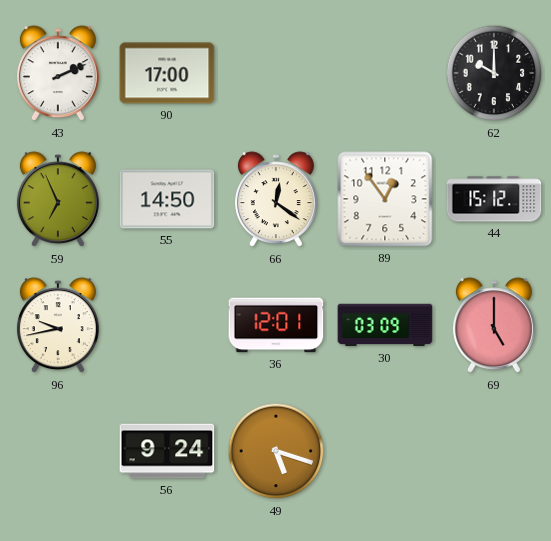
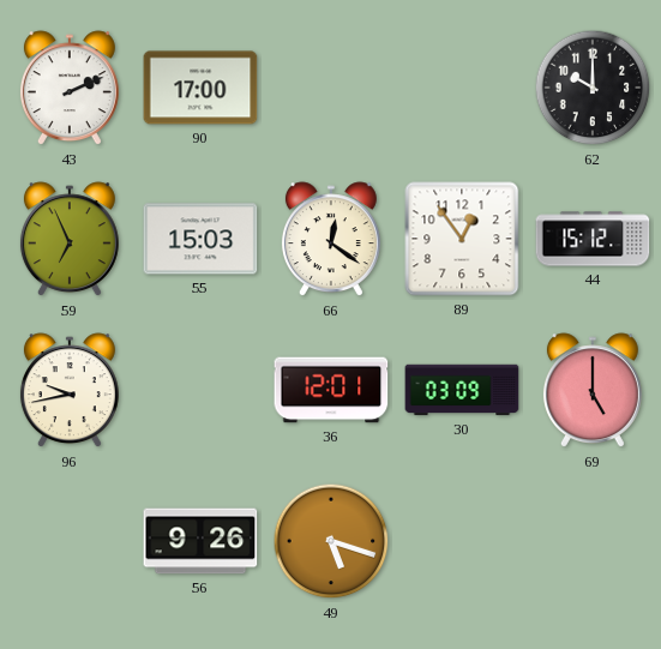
55: 14:50 -> 15:03 (200, 239)
56: 9:24 -> 9:26 (200, 541)
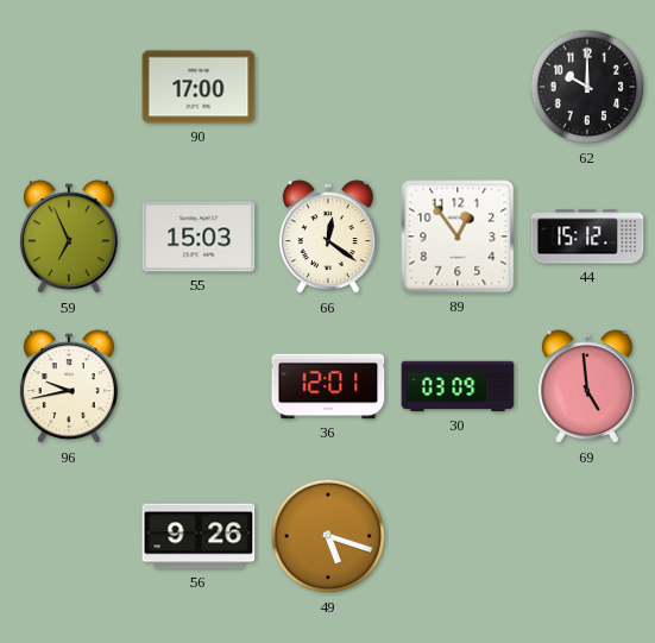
43: 2:11 -> none (70, 89)
69: 5:00 -> 4:59 (587, 387)
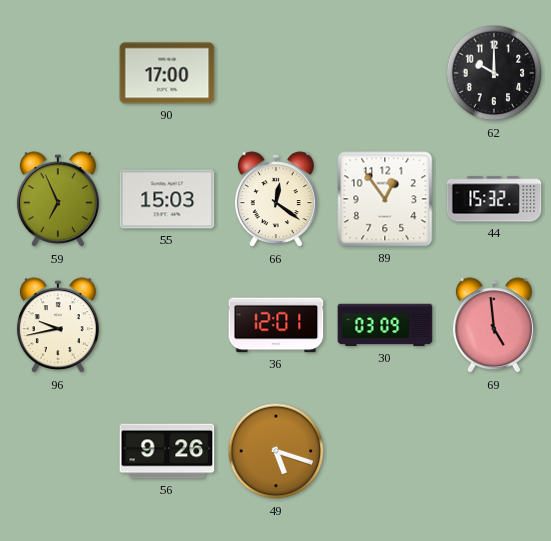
44: 15:12 -> 15:32 (494, 199)
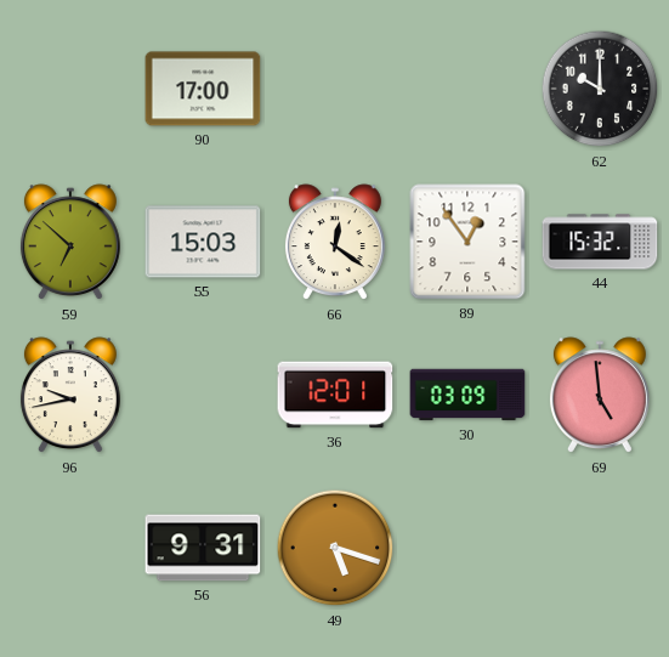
59: 6:56 -> 6:52 (70, 243)
56: 9:26 -> 9:31 (203, 548)
